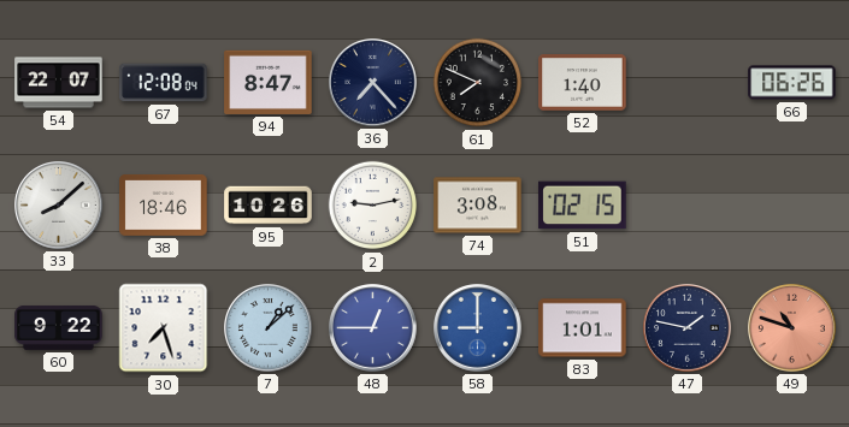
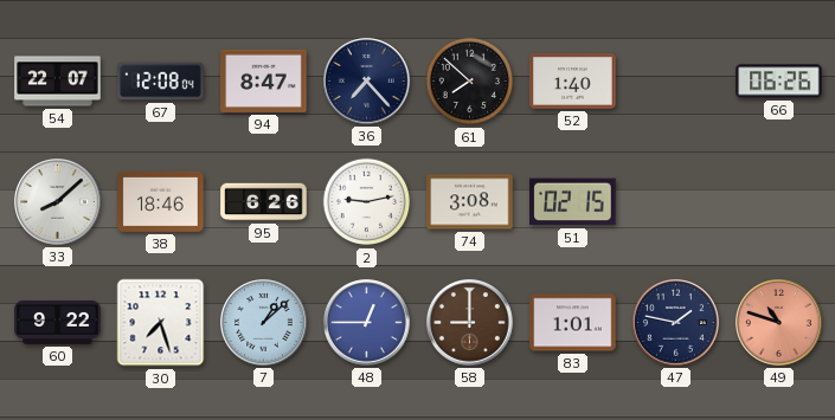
61: 7:49 -> 7:52 (470, 82)
95: 10:26 -> 6:26 (264, 202)
58 dial: blue -> brown (470, 323)
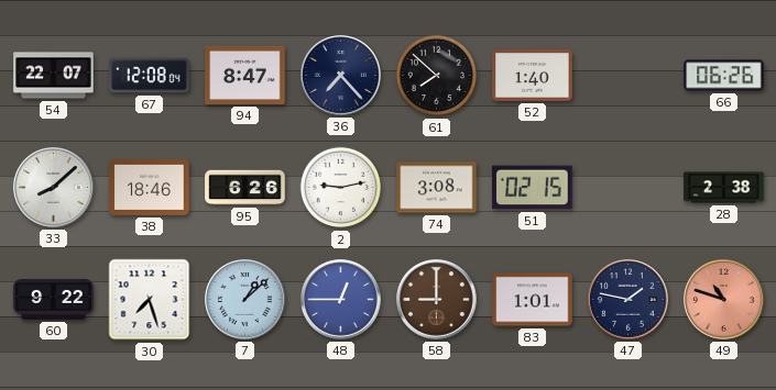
28: none -> 2:38 (724, 188)
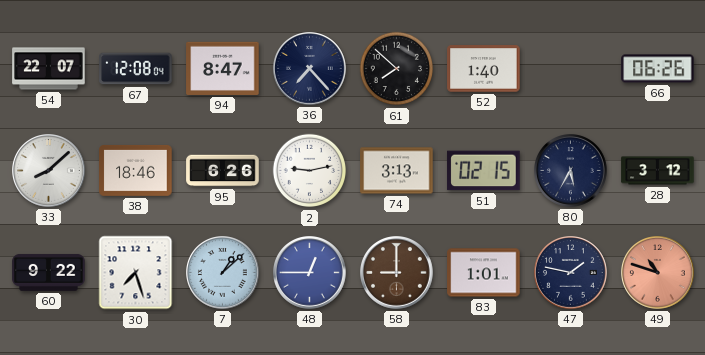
74: 3:08 -> 3:13 (397, 171)
80: none -> 5:35 (571, 171)
28: 2:38 -> 3:12 (658, 171)
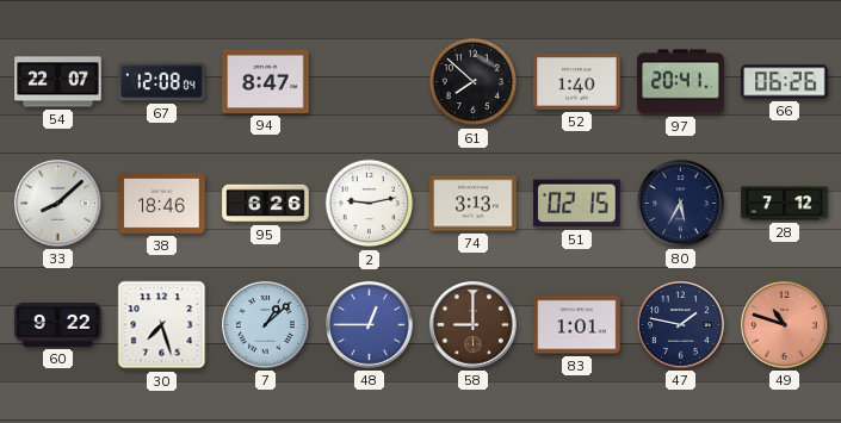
36: 7:23 -> none (310, 69)
97: none -> 20:41 (681, 82)
28: 3:12 -> 7:12 (785, 204)
